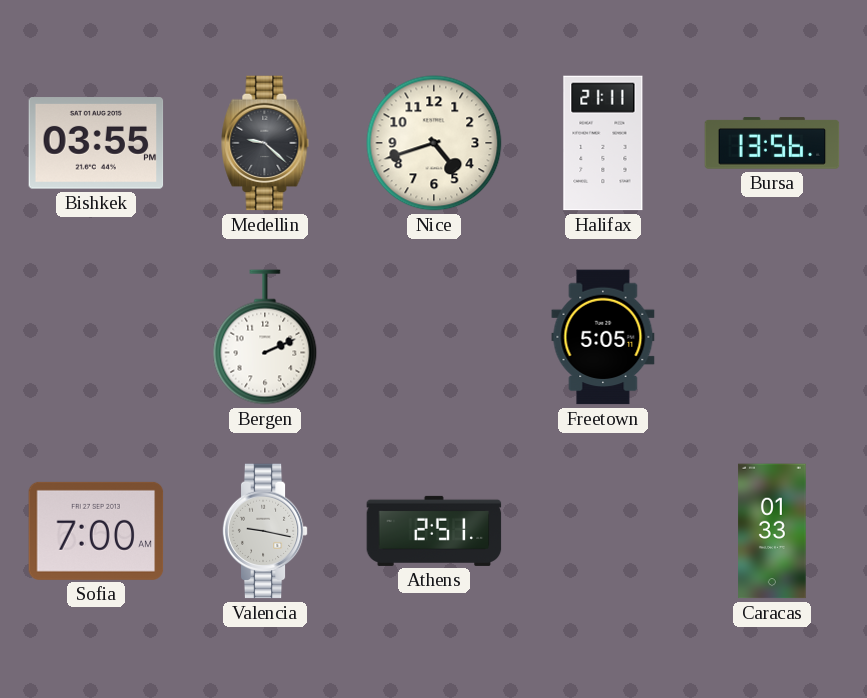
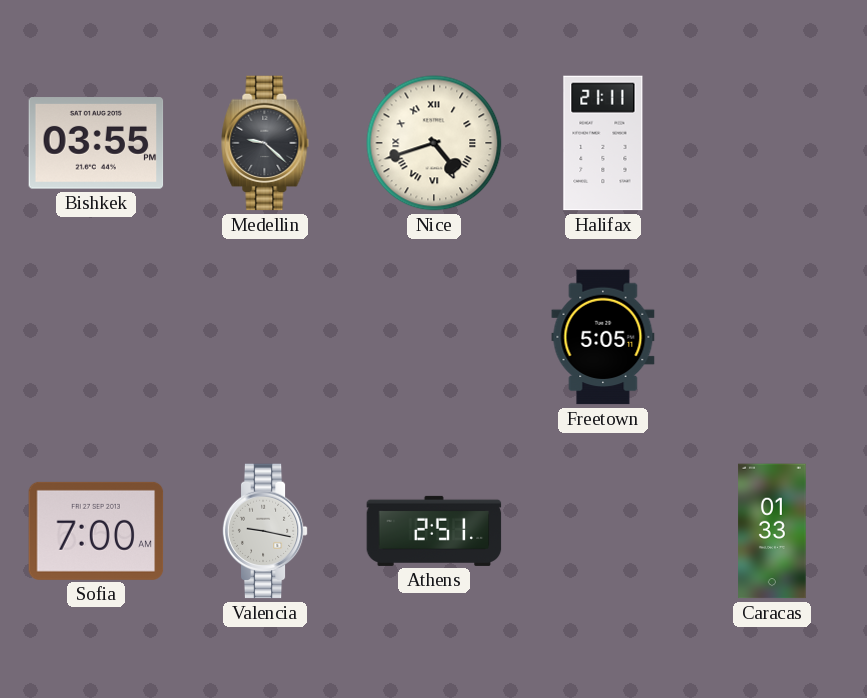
Nice numerals: Arabic -> Roman (434, 143)
Bursa: 13:56 -> none (772, 143)
Bergen: 2:11 -> none (265, 337)
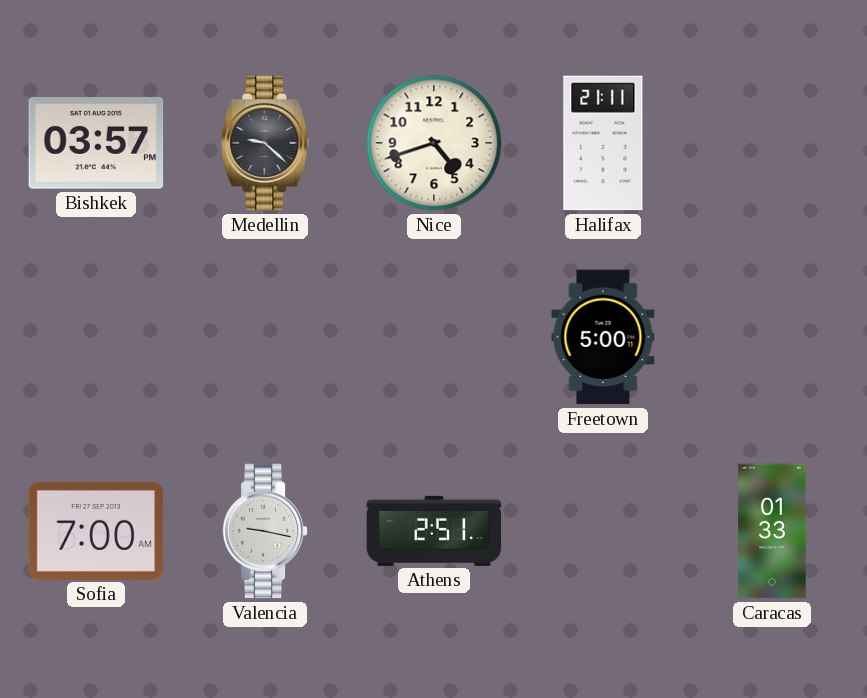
Bishkek: 03:55 -> 03:57 (96, 143)
Nice numerals: Roman -> Arabic (434, 143)
Freetown: 5:05 -> 5:00 (603, 337)
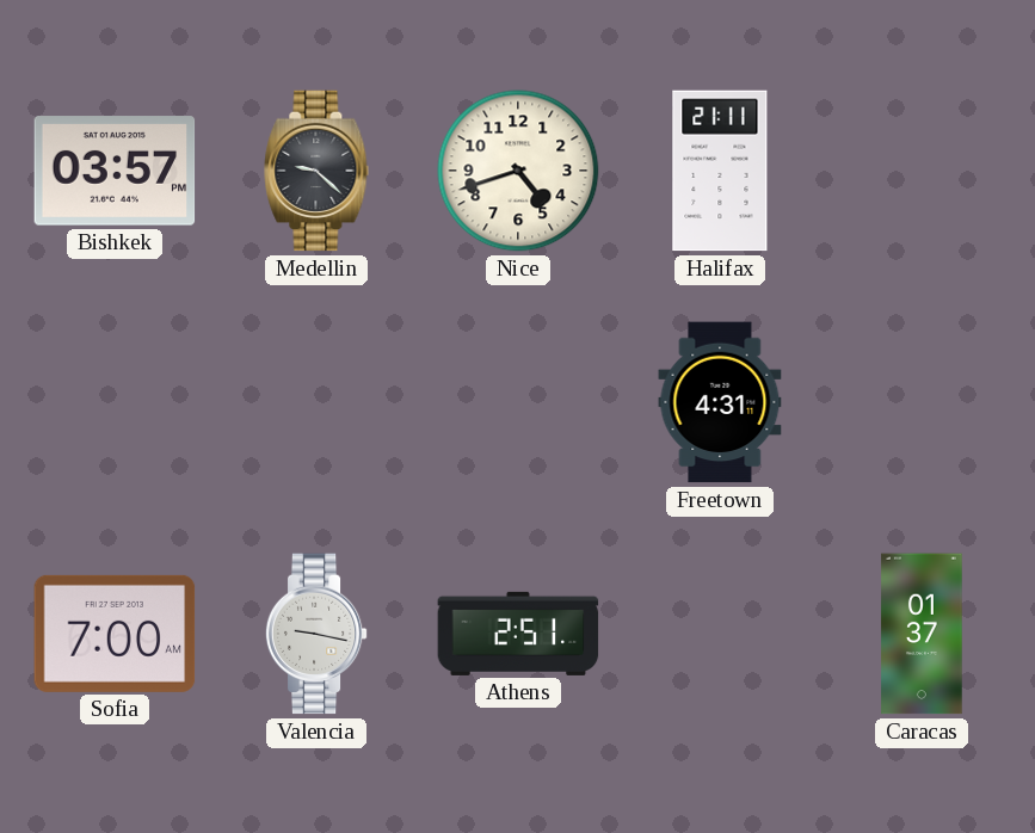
Freetown: 5:00 -> 4:31 (720, 402)
Caracas: 01:33 -> 01:37 (922, 634)
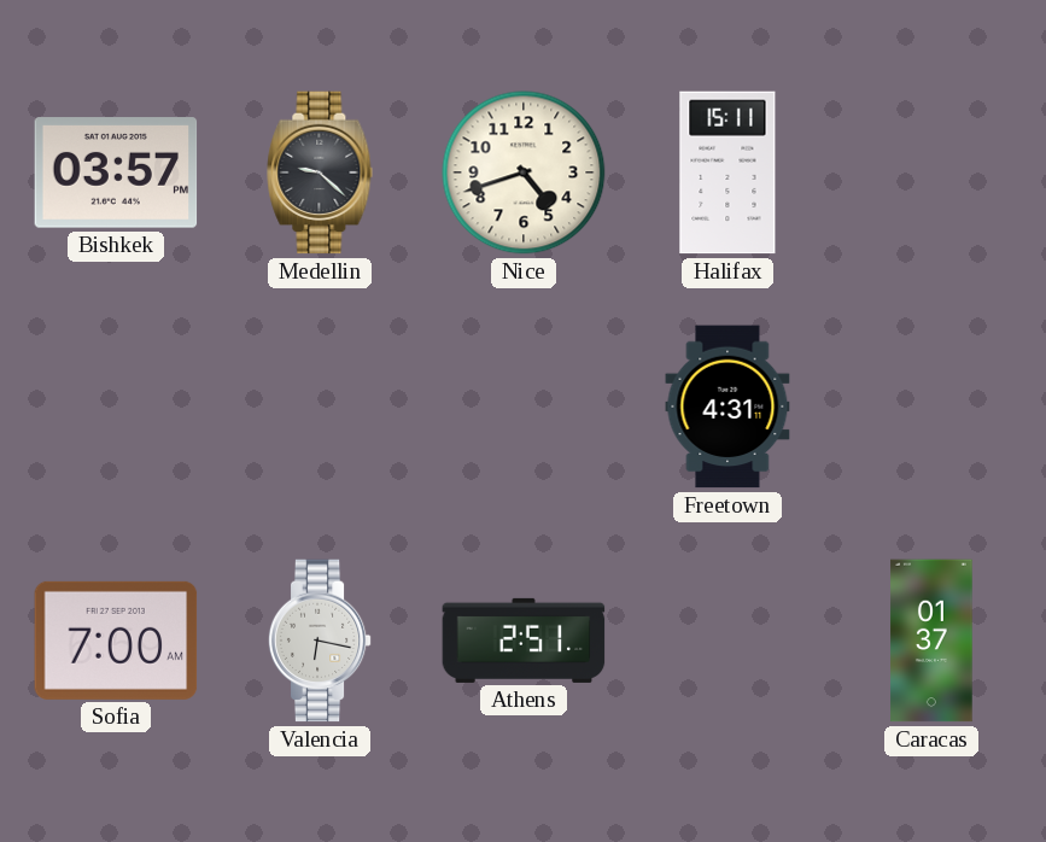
Halifax: 21:11 -> 15:11 (727, 173)
Valencia: 9:17 -> 6:17 (320, 641)
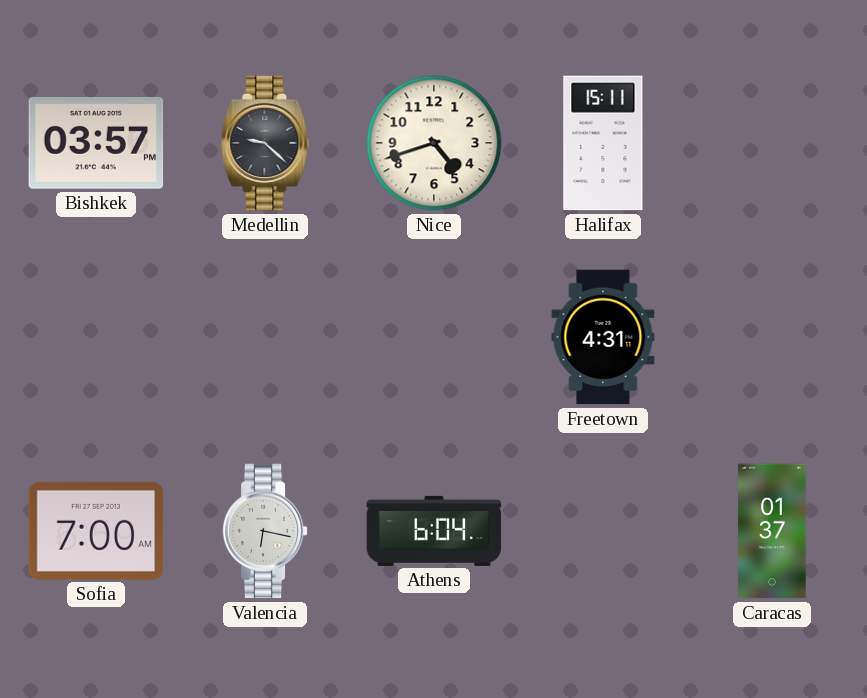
Athens: 2:51 -> 6:04 (434, 531)
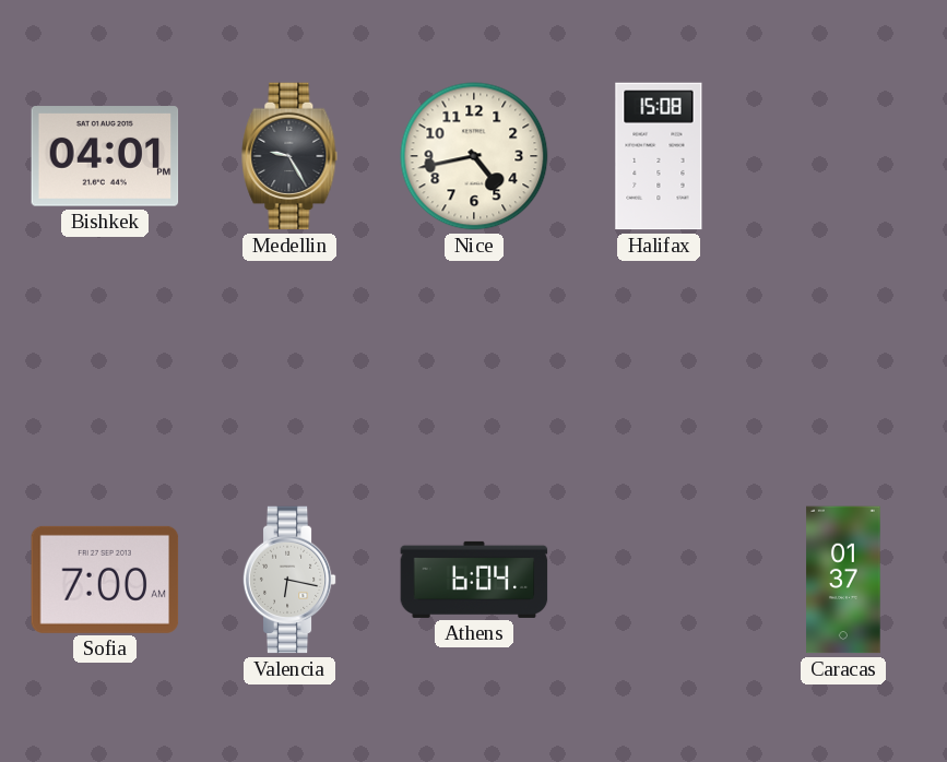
Bishkek: 03:57 -> 04:01 (105, 156)
Medellin: 9:22 -> 9:25 (289, 156)
Nice: 4:42 -> 4:43 (474, 156)
Halifax: 15:11 -> 15:08 (659, 156)
Freetown: 4:31 -> none (603, 337)
